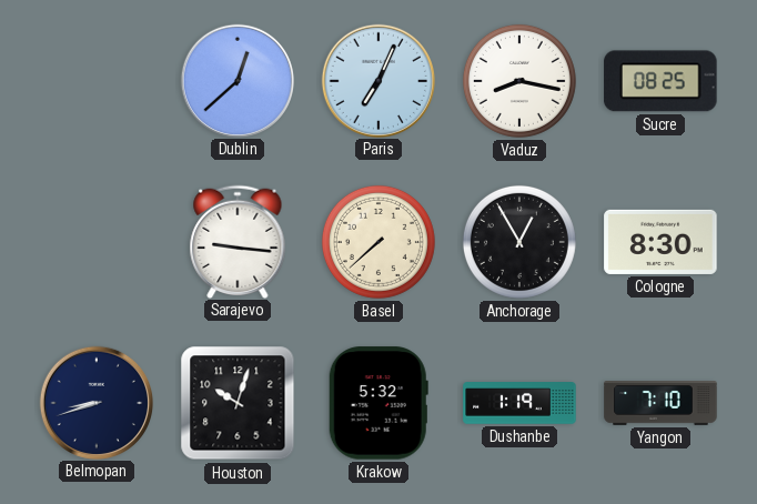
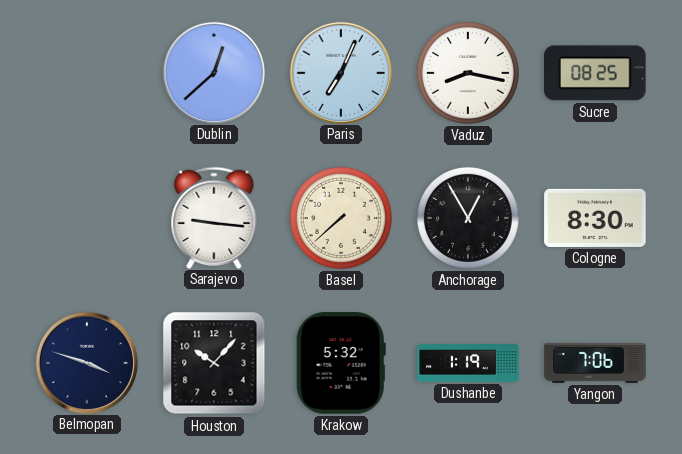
Belmopan: 8:42 -> 3:48 (86, 362)
Houston: 10:03 -> 10:07 (214, 363)
Yangon: 7:10 -> 7:06 (595, 364)
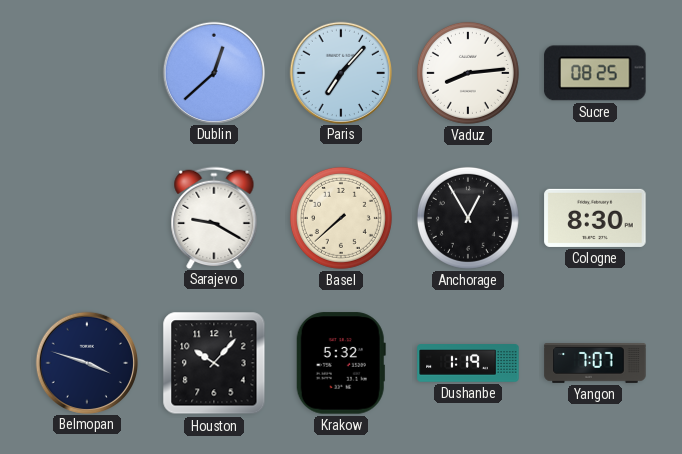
Paris: 7:04 -> 7:07 (340, 72)
Vaduz: 8:17 -> 8:14 (468, 73)
Sarajevo: 9:16 -> 9:20 (214, 217)
Yangon: 7:06 -> 7:07 (595, 364)
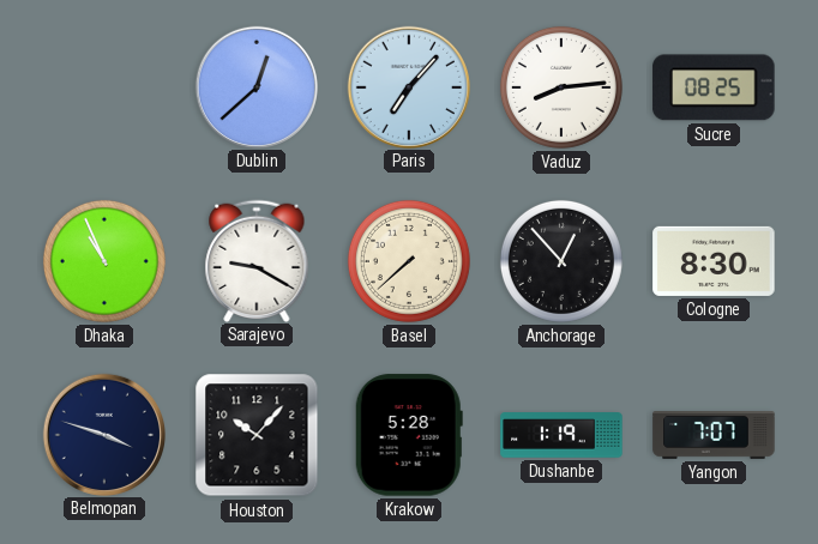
Dhaka: none -> 10:56 (104, 261)
Anchorage: 12:55 -> 12:53 (561, 261)
Krakow: 5:32 -> 5:28 (409, 435)
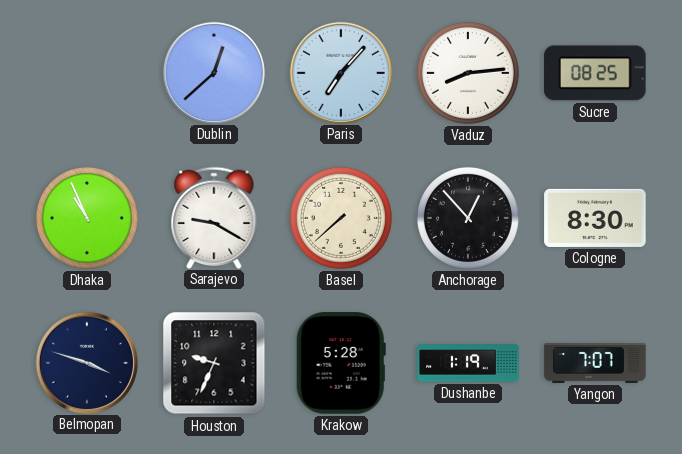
Houston: 10:07 -> 9:34 (214, 363)
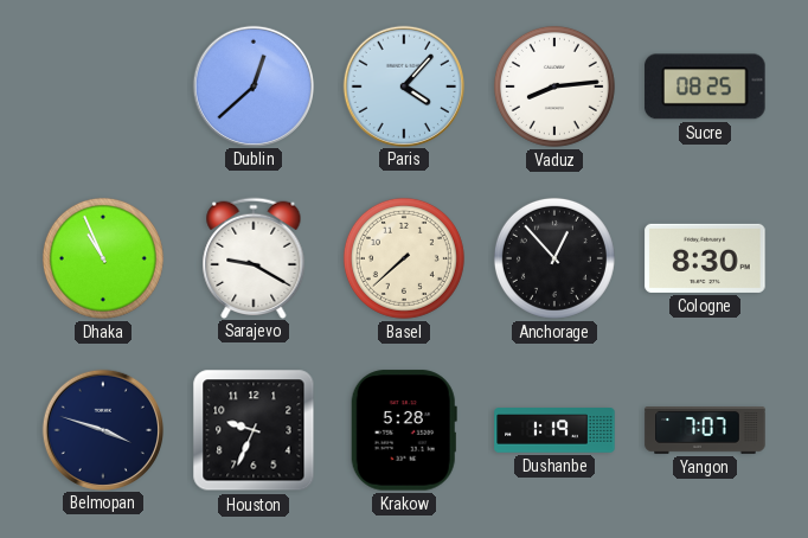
Paris: 7:07 -> 4:07 (403, 85)
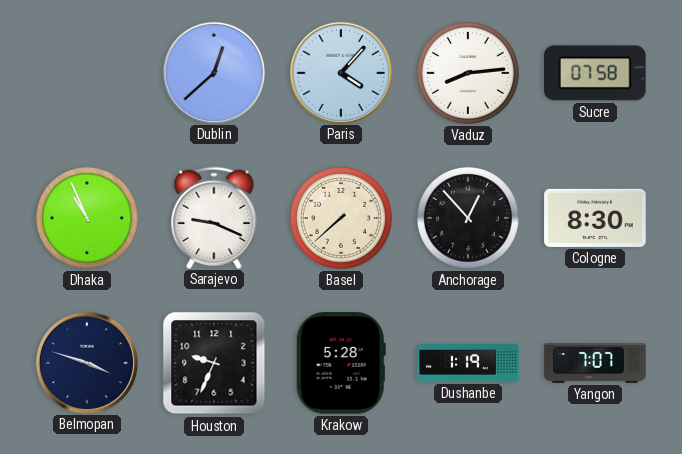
Sucre: 08:25 -> 07:58 (595, 73)
Sarajevo: 9:20 -> 9:19 (214, 217)
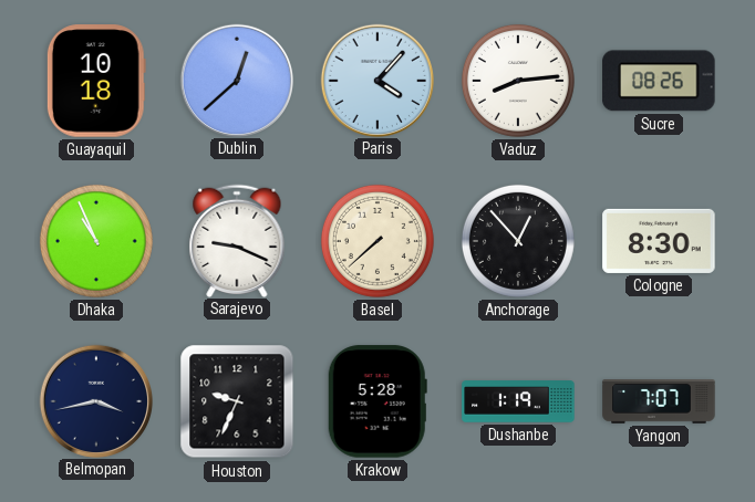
Guayaquil: none -> 10:18 (96, 81)
Sucre: 07:58 -> 08:26 (659, 81)
Belmopan: 3:48 -> 3:43 (95, 400)
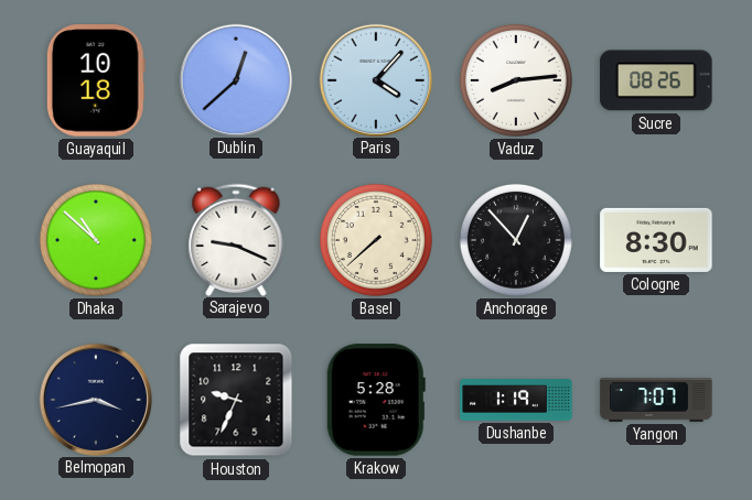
Dhaka: 10:56 -> 10:52 (96, 240)
